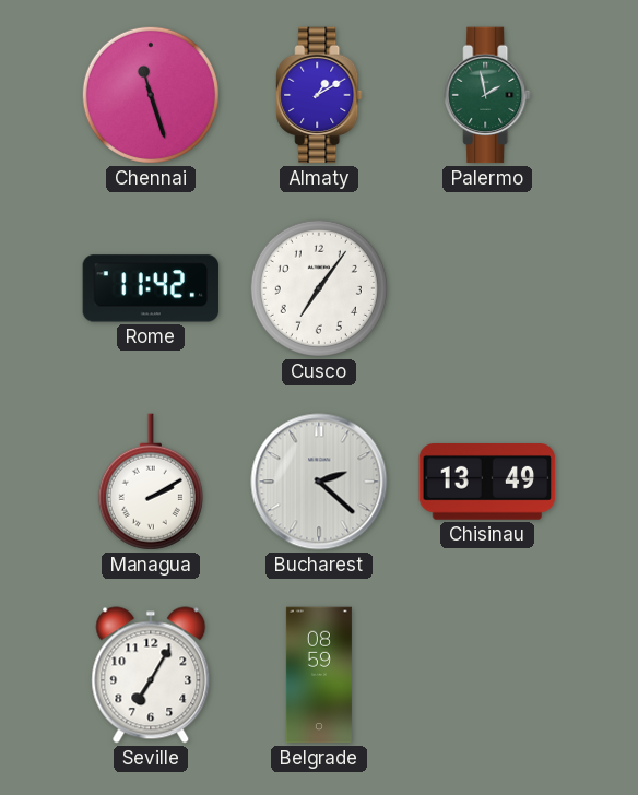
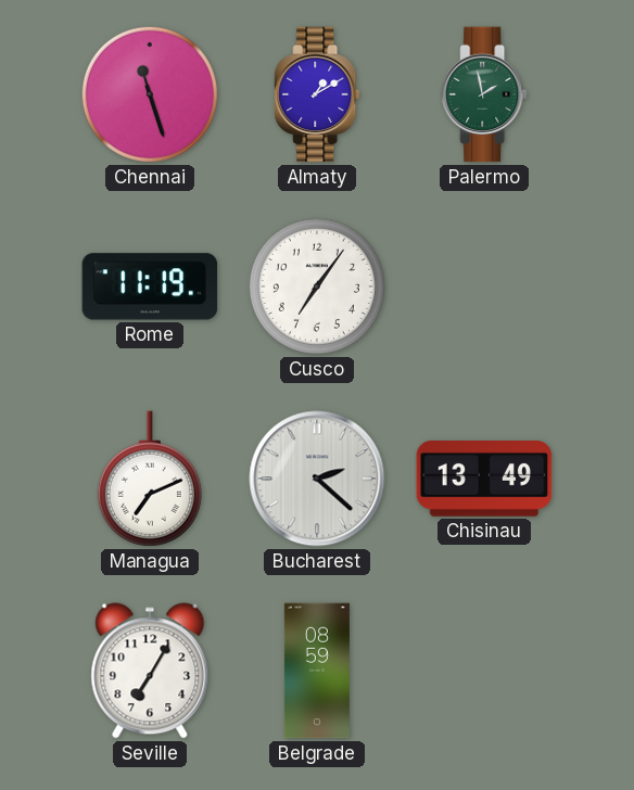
Rome: 11:42 -> 11:19 (150, 286)
Managua: 2:10 -> 7:11 (150, 479)
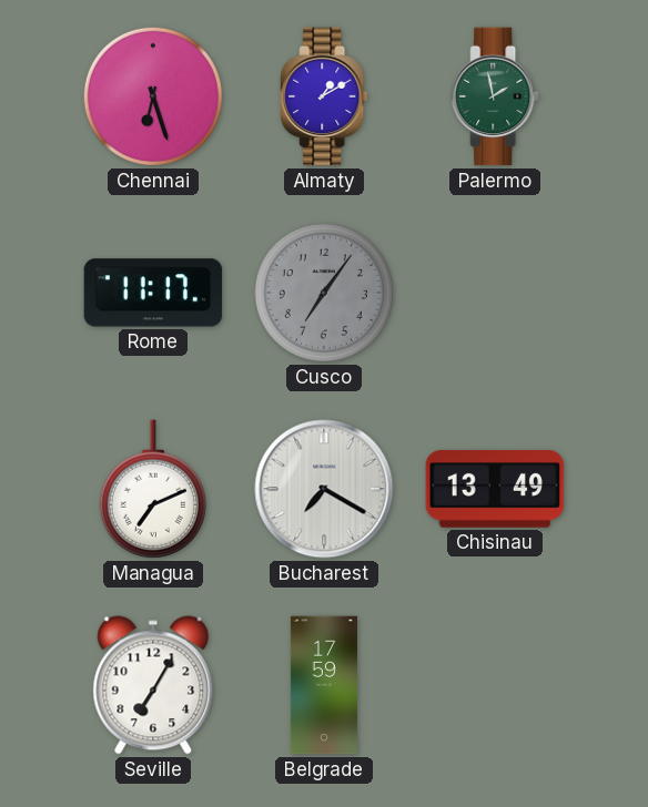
Chennai: 11:27 -> 6:27 (153, 96)
Rome: 11:19 -> 11:17 (153, 293)
Cusco dial: white -> grey (324, 293)
Bucharest: 2:22 -> 7:20 (324, 489)
Belgrade: 08:59 -> 17:59 (324, 685)
